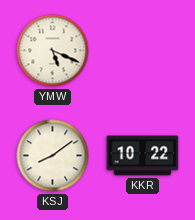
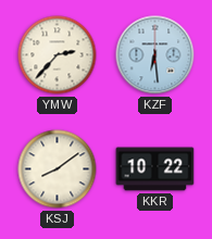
YMW: 5:19 -> 2:37 (58, 55)
KZF: none -> 6:29 (155, 55)
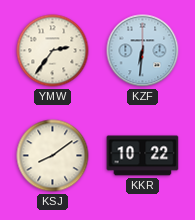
YMW: 2:37 -> 2:36 (53, 51)
KZF: 6:29 -> 6:31 (143, 51)
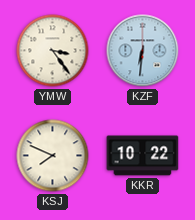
YMW: 2:36 -> 3:24 (53, 51)
KSJ: 8:09 -> 7:49 (53, 156)
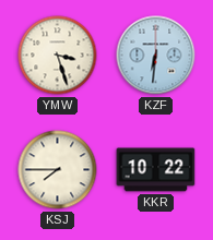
YMW: 3:24 -> 3:27 (58, 56)
KSJ: 7:49 -> 7:45 (58, 170)
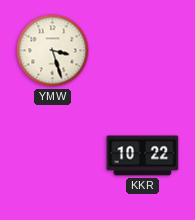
KZF: 6:31 -> none (156, 56)
KSJ: 7:45 -> none (58, 170)
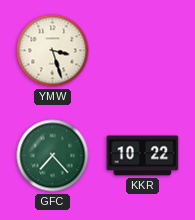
GFC: none -> 7:23 (53, 156)
